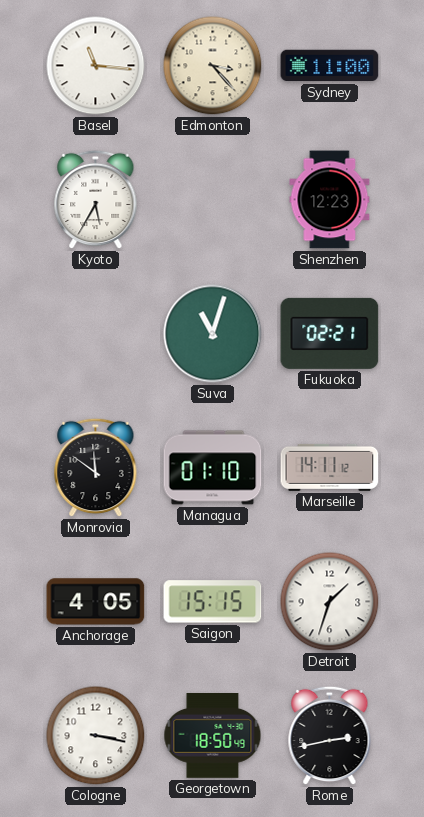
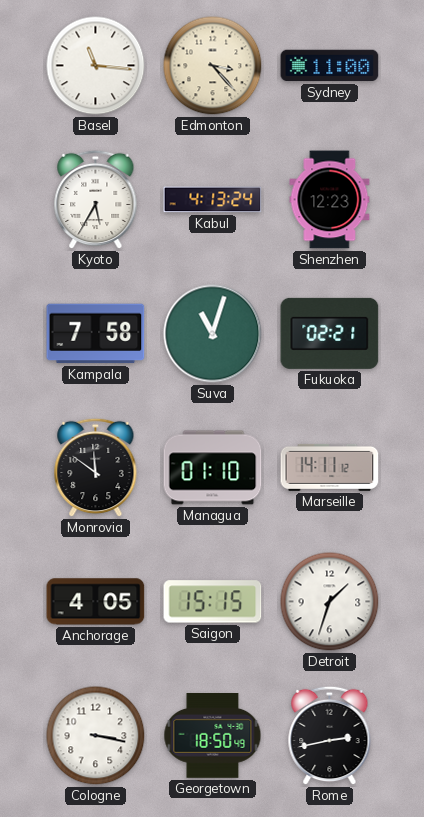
Kabul: none -> 4:13 (213, 200)
Kampala: none -> 7:58 (96, 334)
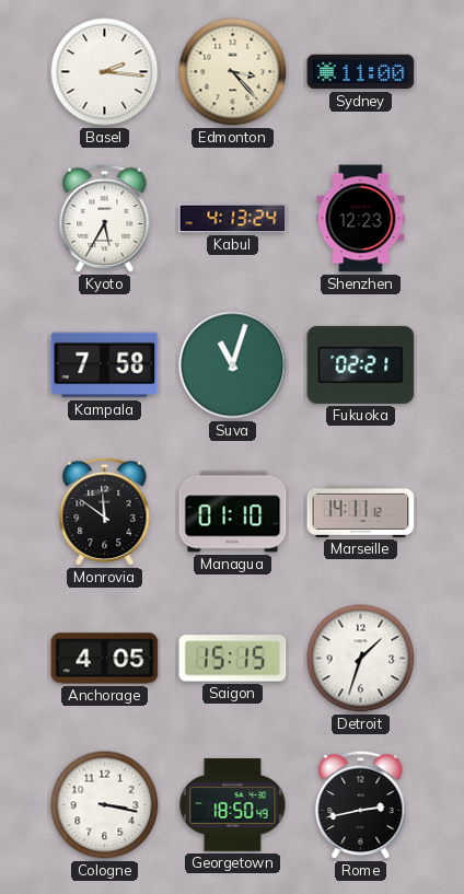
Basel: 11:16 -> 2:16 (105, 72)
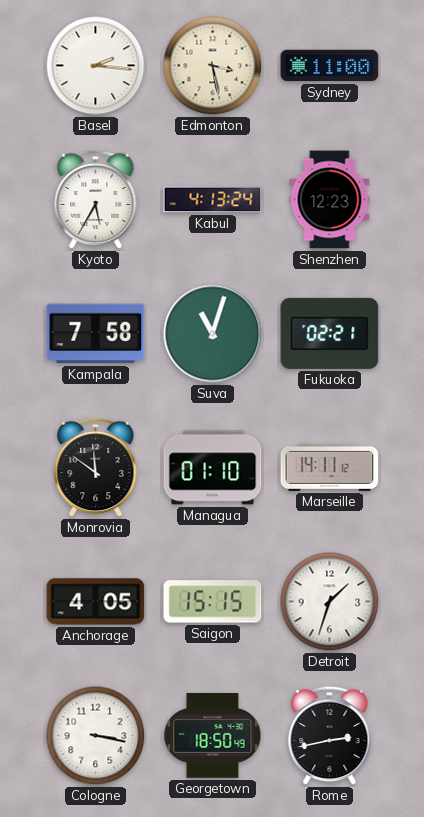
Edmonton: 3:23 -> 3:28 (213, 66)
